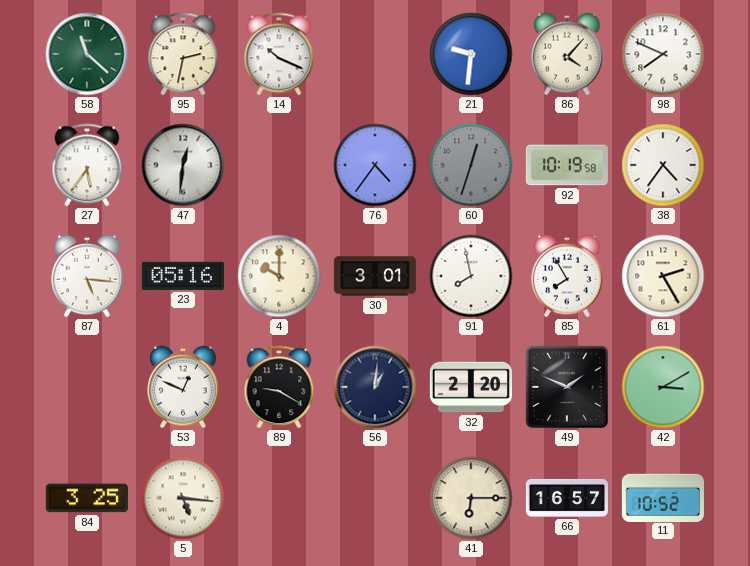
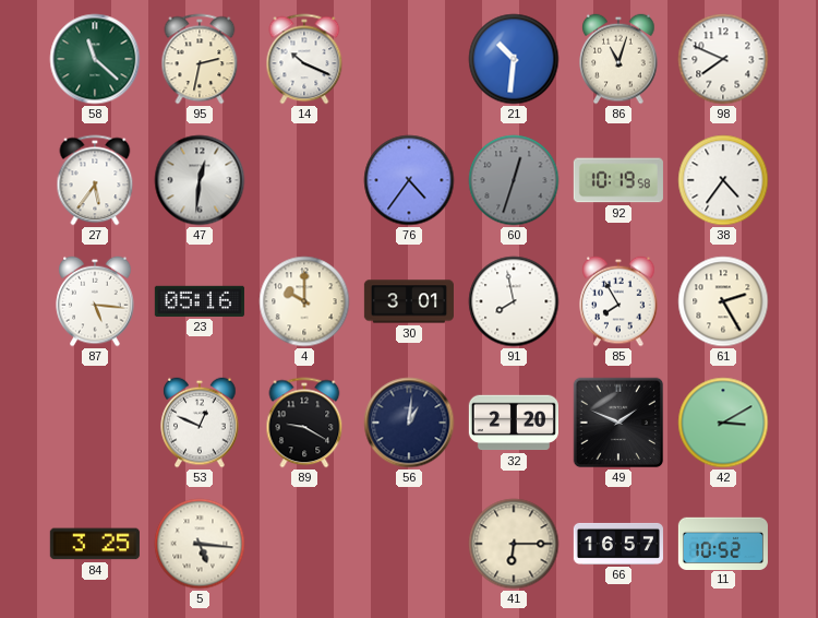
21: 9:31 -> 10:31 (514, 59)
86: 4:07 -> 11:03 (618, 59)
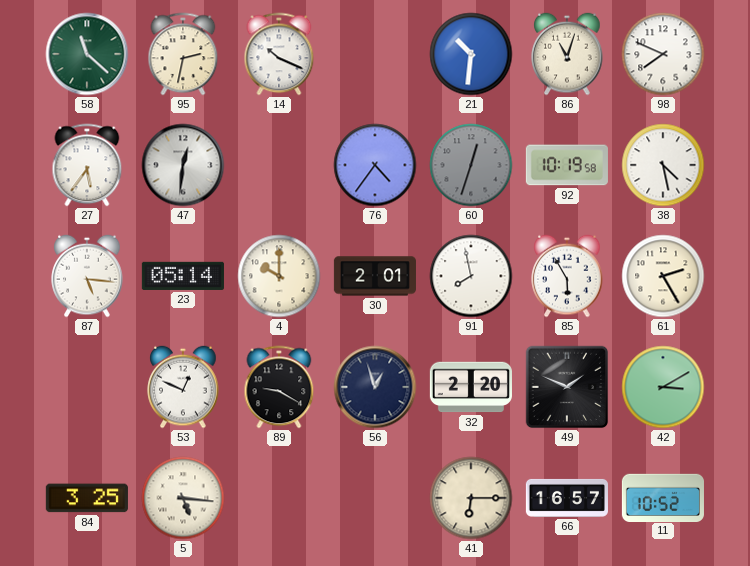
38: 4:36 -> 4:28 (663, 165)
23: 05:16 -> 05:14 (183, 276)
30: 3:01 -> 2:01 (375, 276)
85: 7:55 -> 5:55 (567, 276)
56: 1:01 -> 12:57 (375, 387)
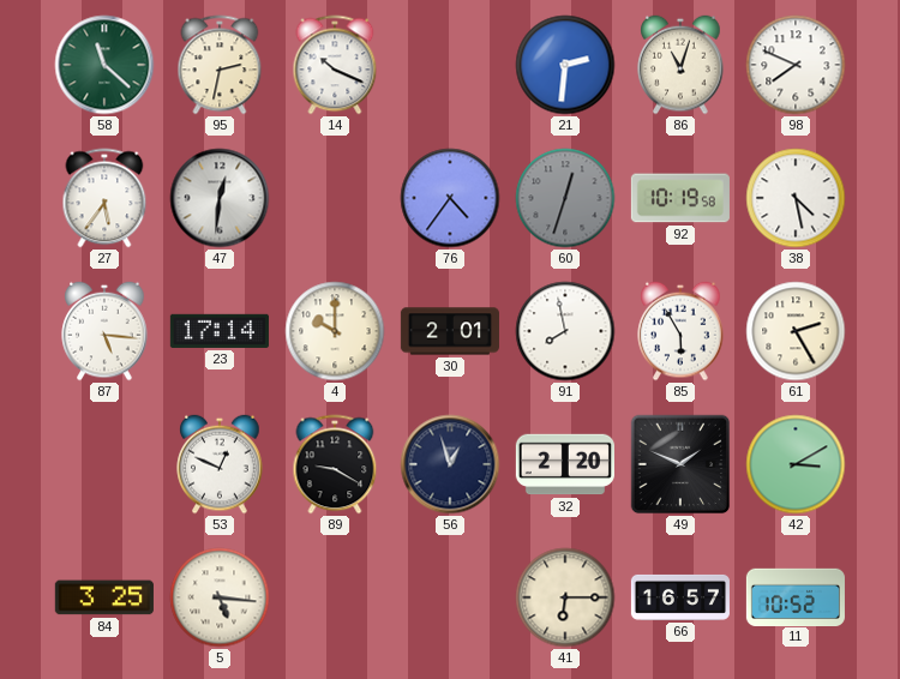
21: 10:31 -> 2:31 (565, 65)
23: 05:14 -> 17:14 (220, 331)
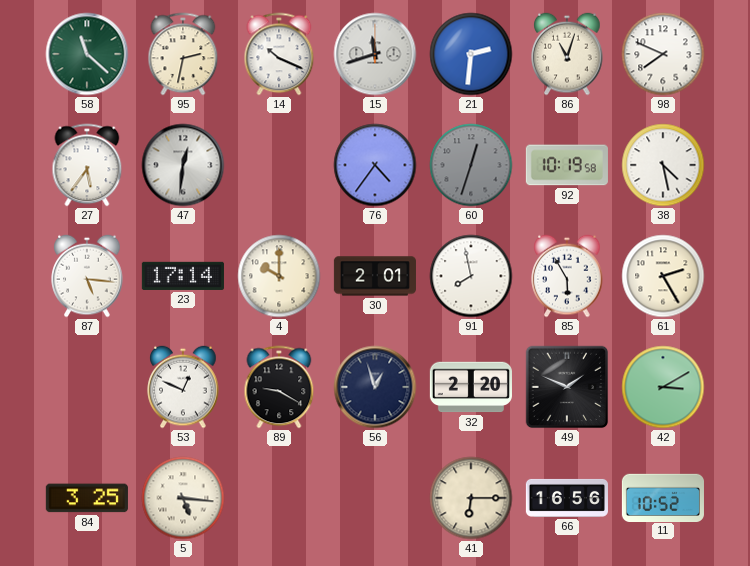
15: none -> 11:42 (375, 54)
66: 16:57 -> 16:56 (567, 498)
